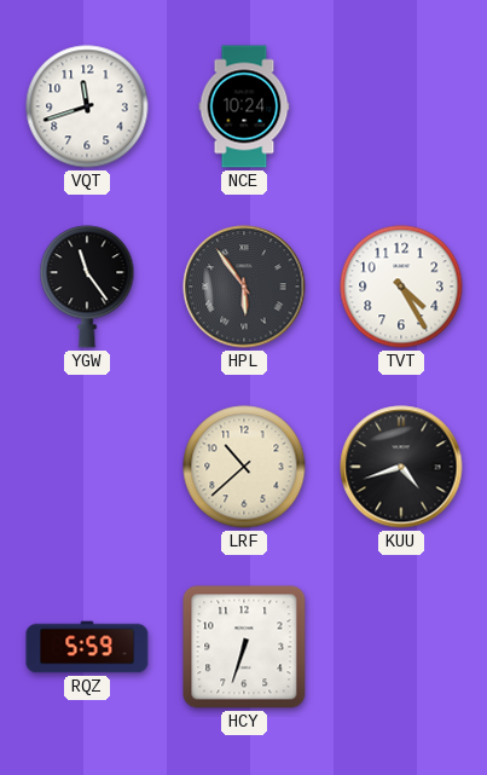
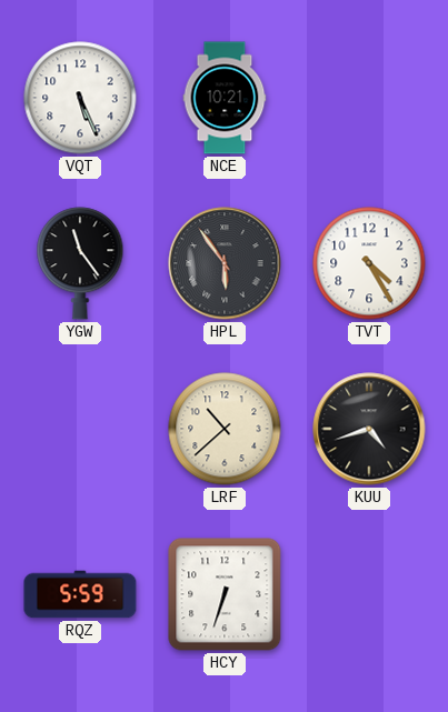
VQT: 11:42 -> 5:26 (80, 98)
NCE: 10:24 -> 10:21 (225, 98)
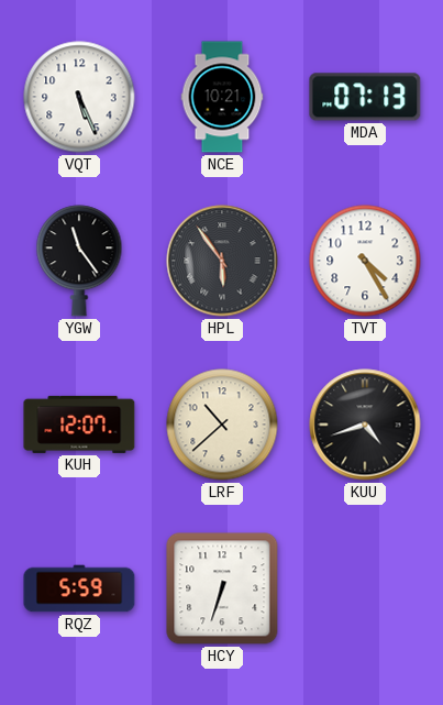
MDA: none -> 07:13 (365, 97)
KUH: none -> 12:07 (79, 425)
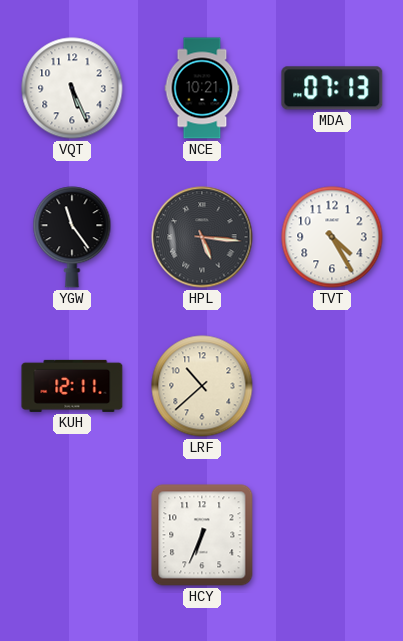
HPL: 5:54 -> 5:16 (202, 237)
KUH: 12:07 -> 12:11 (72, 386)
KUU: 4:42 -> none (365, 425)
RQZ: 5:59 -> none (79, 588)
HCY: 6:33 -> 6:34 (202, 535)
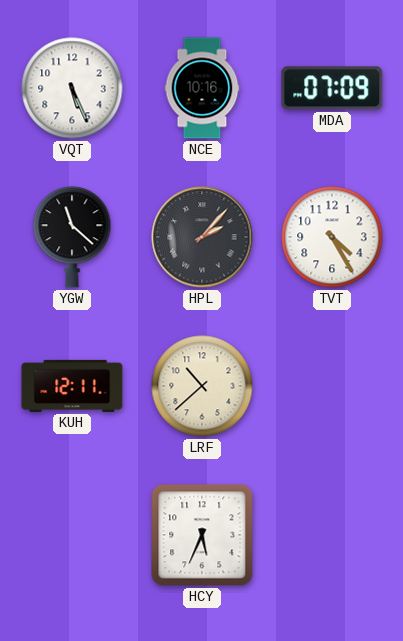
NCE: 10:21 -> 10:16 (202, 88)
MDA: 07:13 -> 07:09 (332, 88)
YGW: 11:24 -> 11:22 (72, 237)
HPL: 5:16 -> 2:07 (202, 237)
HCY: 6:34 -> 5:34 (202, 535)
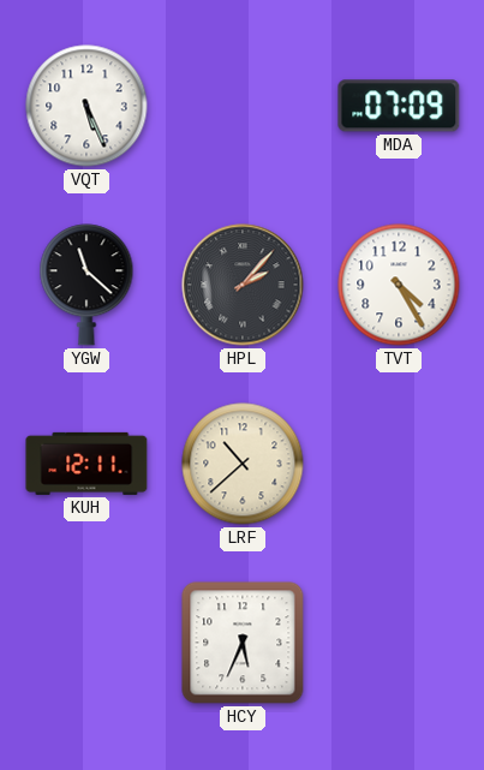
NCE: 10:16 -> none (202, 88)
